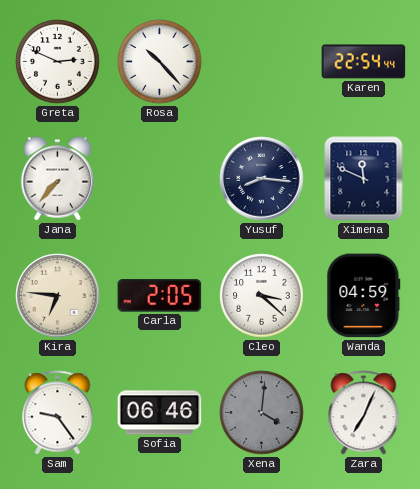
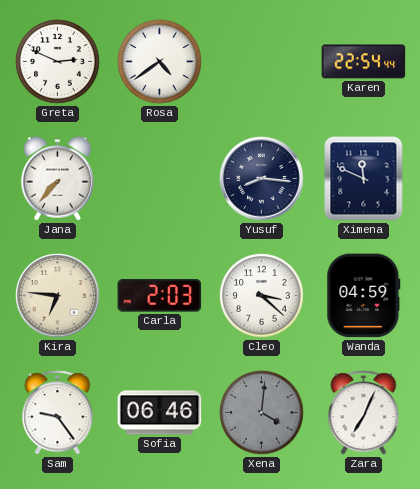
Rosa: 10:23 -> 4:39 (160, 62)
Carla: 2:05 -> 2:03 (160, 296)
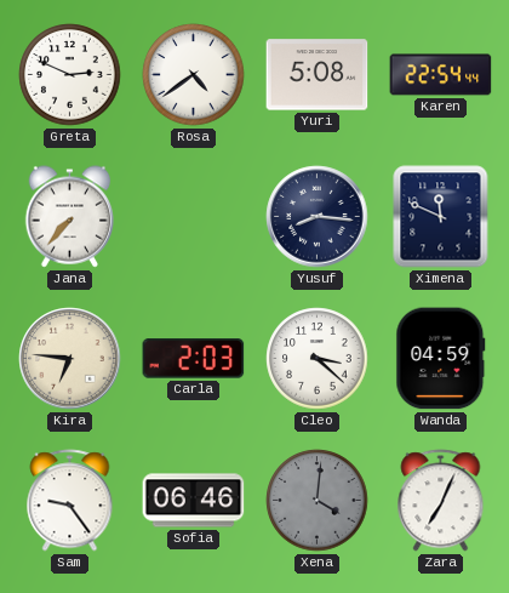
Yuri: none -> 5:08 (318, 75)
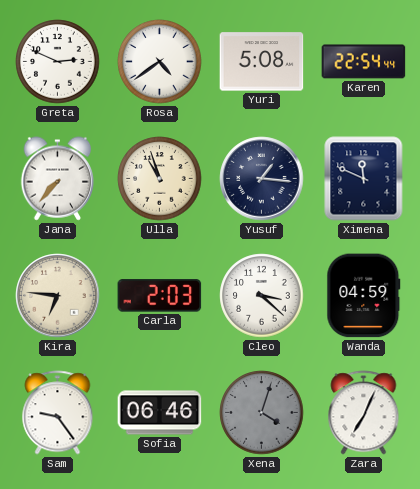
Ulla: none -> 10:57 (160, 179)
Yusuf: 8:16 -> 1:16 (262, 179)
Xena: 4:01 -> 4:03 (262, 413)
